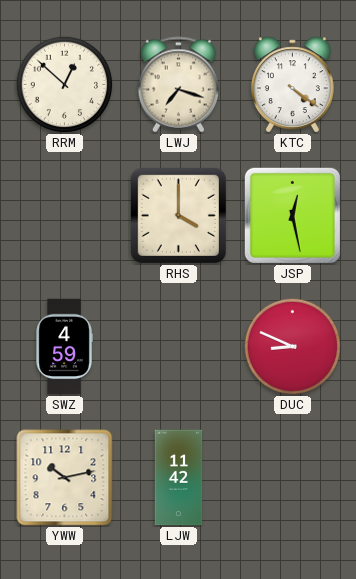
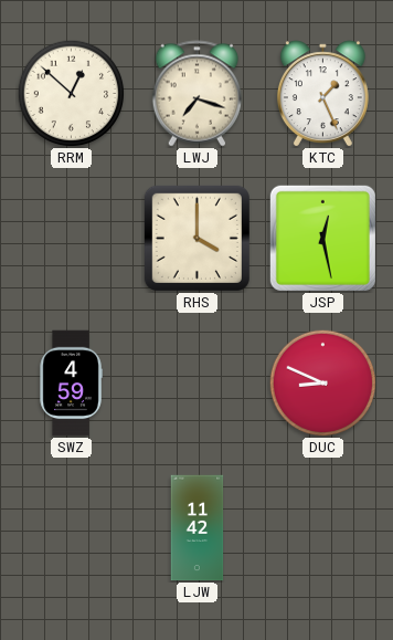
KTC: 4:21 -> 1:26 (322, 94)
YWW: 10:13 -> none (65, 478)
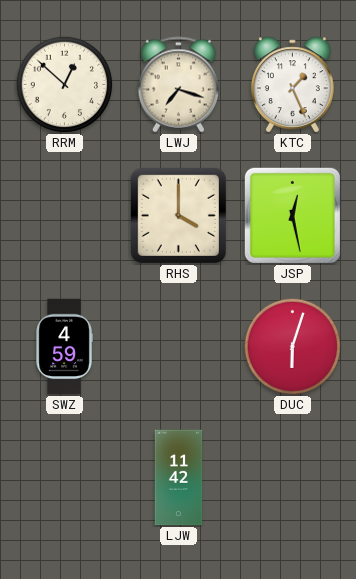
DUC: 8:49 -> 6:03 (292, 346)
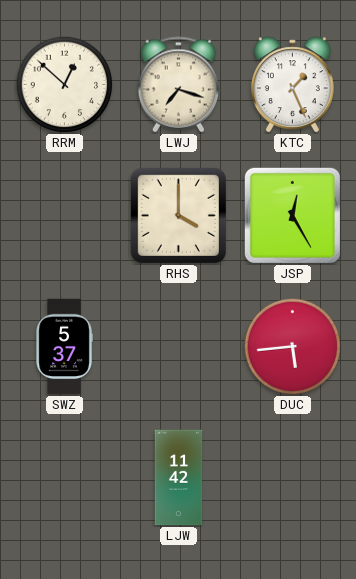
JSP: 12:28 -> 12:25 (292, 215)
SWZ: 4:59 -> 5:37 (64, 347)
DUC: 6:03 -> 5:44 (292, 346)
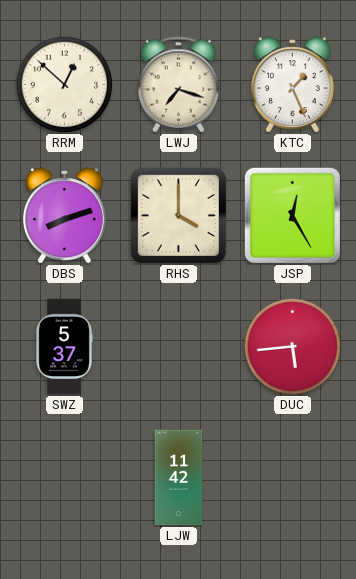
DBS: none -> 8:12 (64, 216)
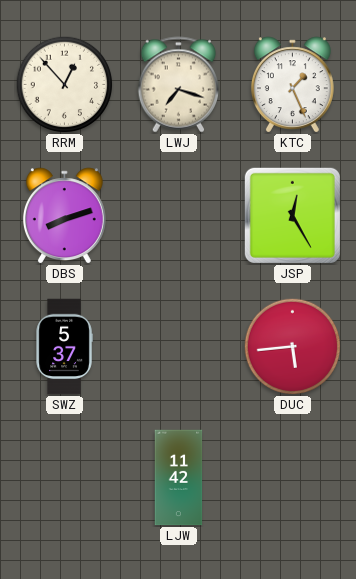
RRM: 12:52 -> 12:53 (64, 84)
RHS: 4:00 -> none (178, 215)
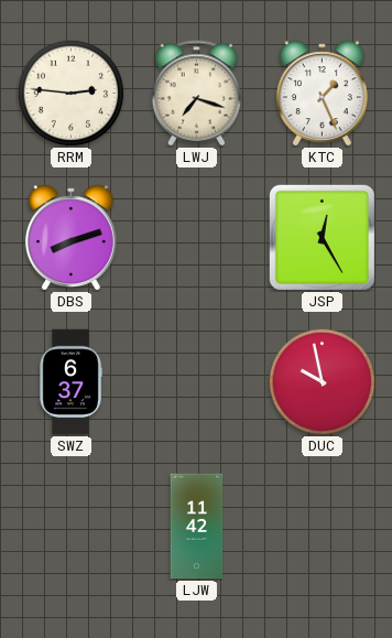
RRM: 12:53 -> 2:46 (70, 93)
SWZ: 5:37 -> 6:37 (70, 382)
DUC: 5:44 -> 9:58 (322, 381)
